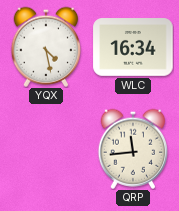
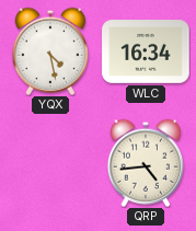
QRP: 11:44 -> 4:44 (146, 163)
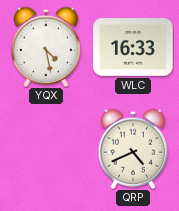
WLC: 16:34 -> 16:33 (133, 47)
QRP: 4:44 -> 4:41 (133, 149)
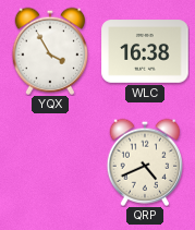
YQX: 4:28 -> 3:55 (50, 51)
WLC: 16:33 -> 16:38 (145, 51)
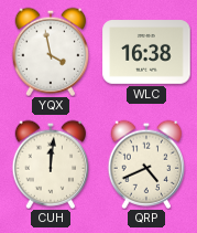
YQX: 3:55 -> 3:58 (51, 52)
CUH: none -> 12:01 (51, 165)
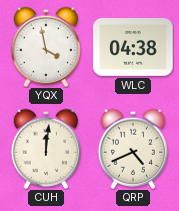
WLC: 16:38 -> 04:38 (133, 47)
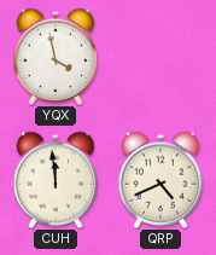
WLC: 04:38 -> none (133, 47)
CUH: 12:01 -> 11:59 (56, 180)
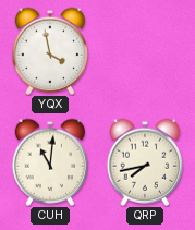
CUH: 11:59 -> 11:01 (50, 162)
QRP: 4:41 -> 7:43 (145, 162)
